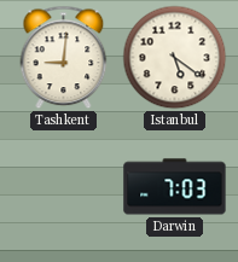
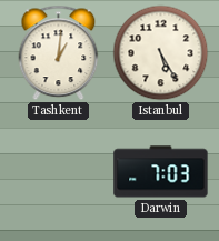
Tashkent: 9:01 -> 1:01 (59, 53)
Istanbul: 5:21 -> 5:25 (161, 53)
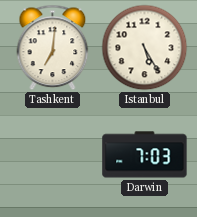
Tashkent: 1:01 -> 7:01 (53, 48)
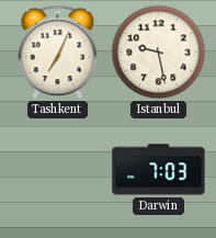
Tashkent: 7:01 -> 7:04 (58, 53)
Istanbul: 5:25 -> 9:28 (159, 53)
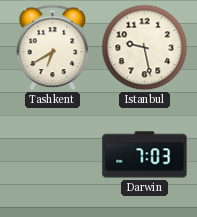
Tashkent: 7:04 -> 6:40 (53, 48)
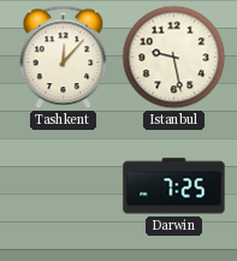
Tashkent: 6:40 -> 12:07 (64, 58)
Darwin: 7:03 -> 7:25 (174, 186)
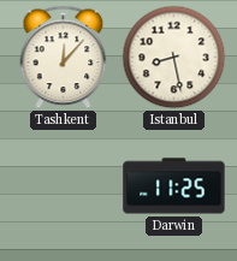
Istanbul: 9:28 -> 8:28 (174, 58)
Darwin: 7:25 -> 11:25 (174, 186)
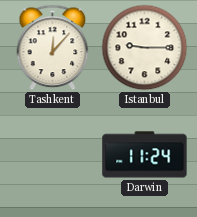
Istanbul: 8:28 -> 9:15 (145, 48)
Darwin: 11:25 -> 11:24 (145, 155)
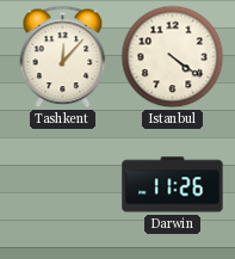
Istanbul: 9:15 -> 4:21 (173, 57)
Darwin: 11:24 -> 11:26 (173, 185)
